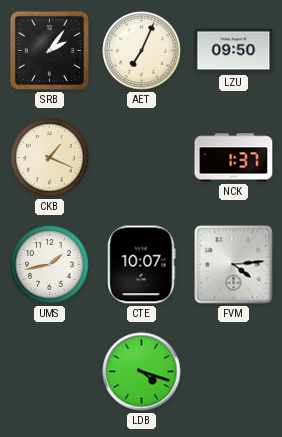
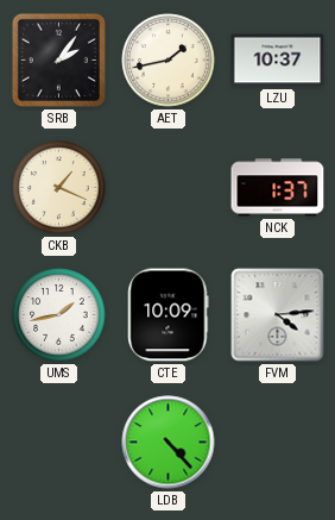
AET: 7:04 -> 1:43 (169, 61)
LZU: 09:50 -> 10:37 (278, 61)
CTE: 10:07 -> 10:09 (169, 315)
LDB: 4:18 -> 4:23 (169, 443)
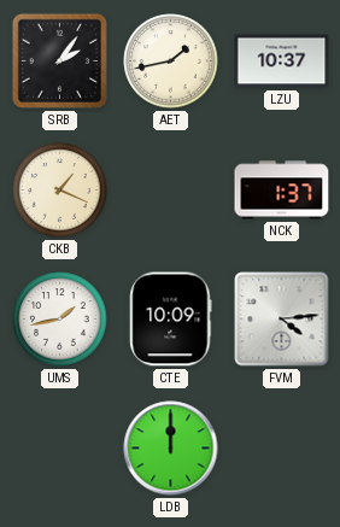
LDB: 4:23 -> 12:00 (171, 449)
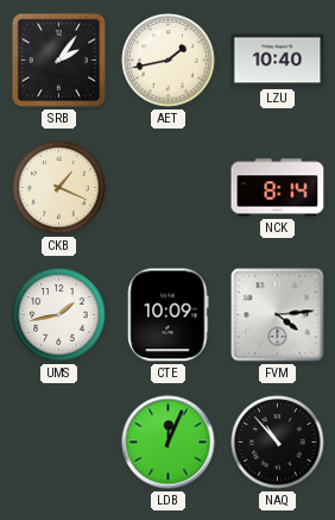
LZU: 10:37 -> 10:40 (278, 61)
NCK: 1:37 -> 8:14 (278, 188)
LDB: 12:00 -> 12:04 (169, 443)
NAQ: none -> 10:53 (278, 443)
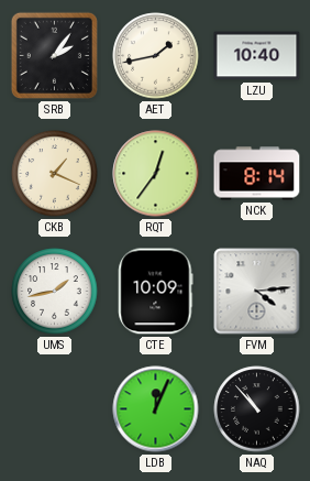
RQT: none -> 12:36 (156, 174)
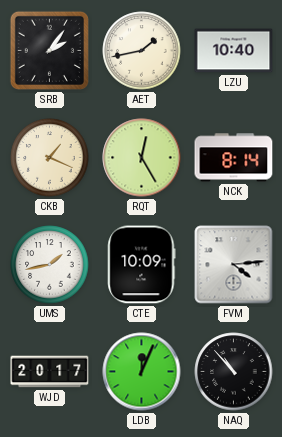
RQT: 12:36 -> 12:25 (142, 158)
WJD: none -> 20:17 (50, 372)
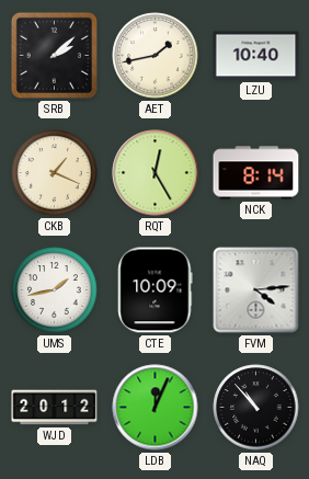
SRB: 2:06 -> 2:08 (54, 55)
WJD: 20:17 -> 20:12 (55, 408)
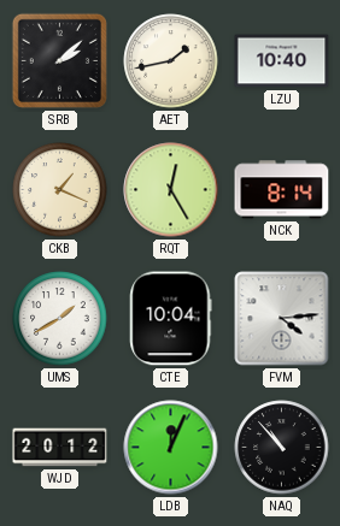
UMS: 1:43 -> 1:40 (60, 319)
CTE: 10:09 -> 10:04 (171, 319)
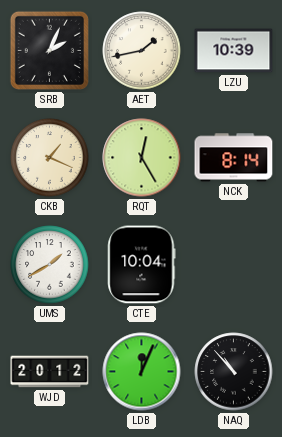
SRB: 2:08 -> 2:04 (49, 50)
LZU: 10:40 -> 10:39 (234, 51)
FVM: 4:14 -> none (282, 319)
